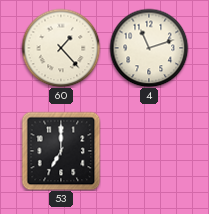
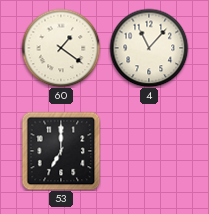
60: 1:23 -> 1:21 (61, 48)
4: 11:12 -> 11:07 (149, 48)
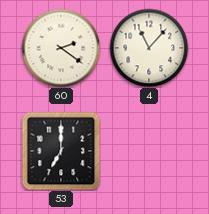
60: 1:21 -> 2:21 (61, 48)
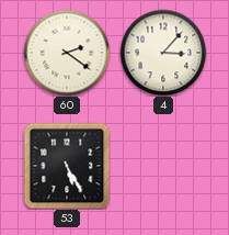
4: 11:07 -> 3:07 (163, 53)
53: 7:00 -> 5:25 (67, 166)
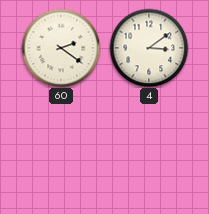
4: 3:07 -> 3:09 (149, 48)
53: 5:25 -> none (67, 166)
